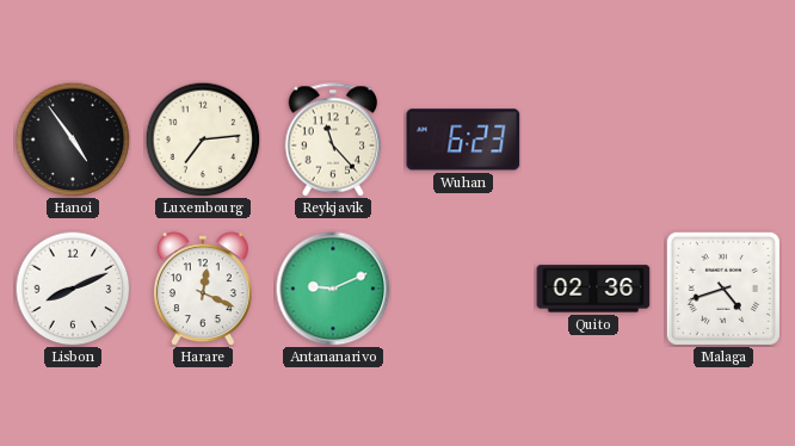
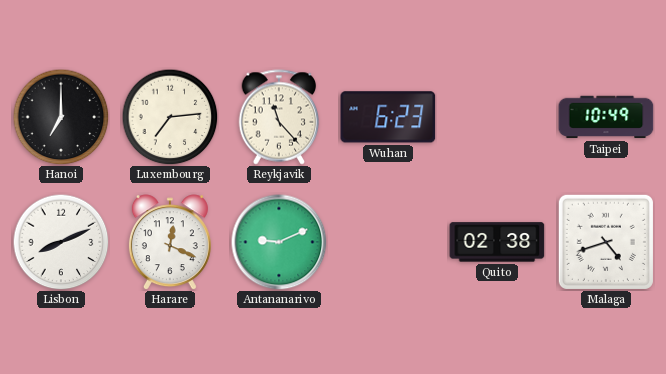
Hanoi: 4:54 -> 7:00 (61, 117)
Taipei: none -> 10:49 (606, 117)
Quito: 02:36 -> 02:38 (497, 242)
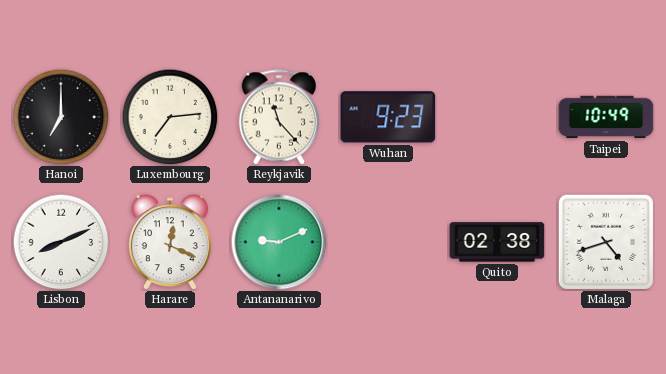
Wuhan: 6:23 -> 9:23 (388, 117)
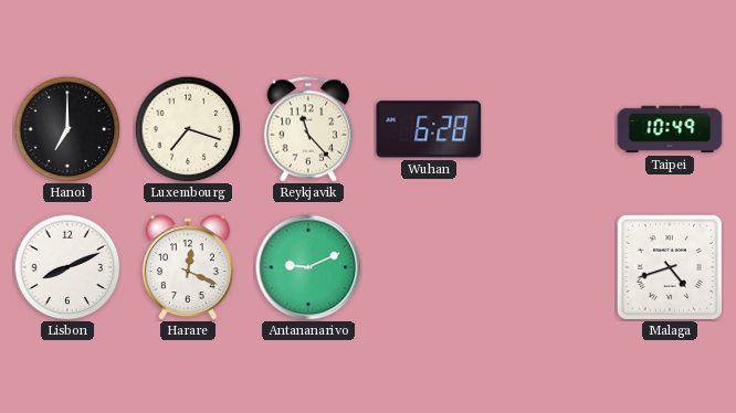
Luxembourg: 7:14 -> 7:18 (188, 129)
Wuhan: 9:23 -> 6:28 (429, 129)
Quito: 02:38 -> none (497, 242)
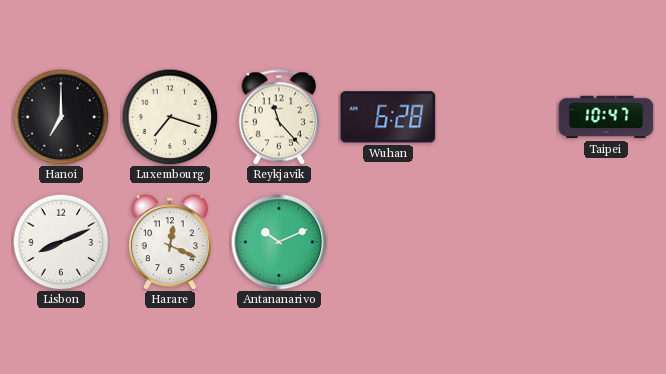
Taipei: 10:49 -> 10:47 (606, 117)
Antananarivo: 9:11 -> 10:11 (279, 242)
Malaga: 4:42 -> none (670, 267)
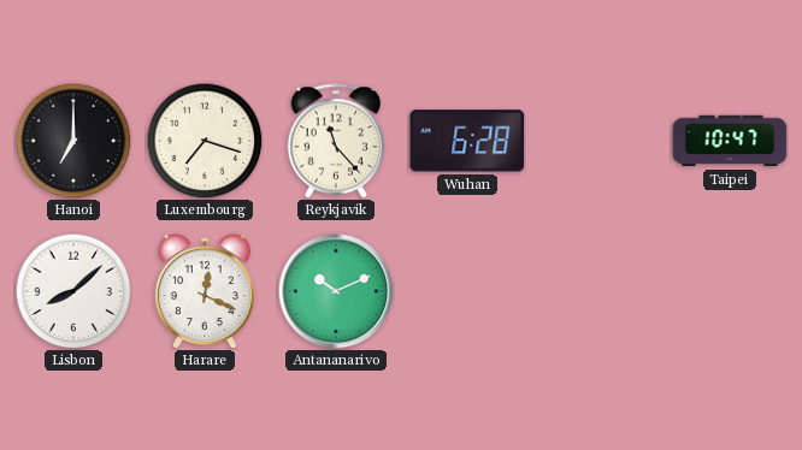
Lisbon: 8:11 -> 8:08 (73, 291)
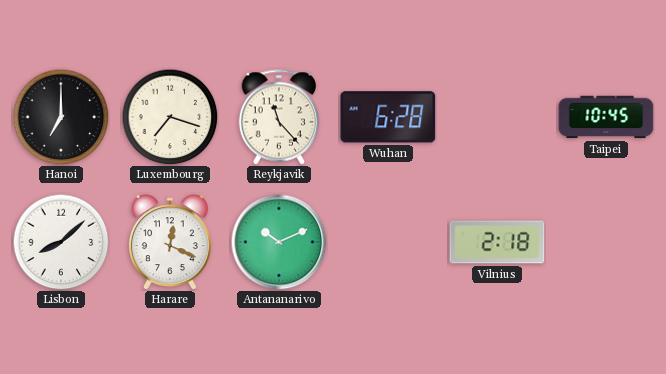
Taipei: 10:47 -> 10:45 (606, 117)
Vilnius: none -> 2:18 (497, 242)
